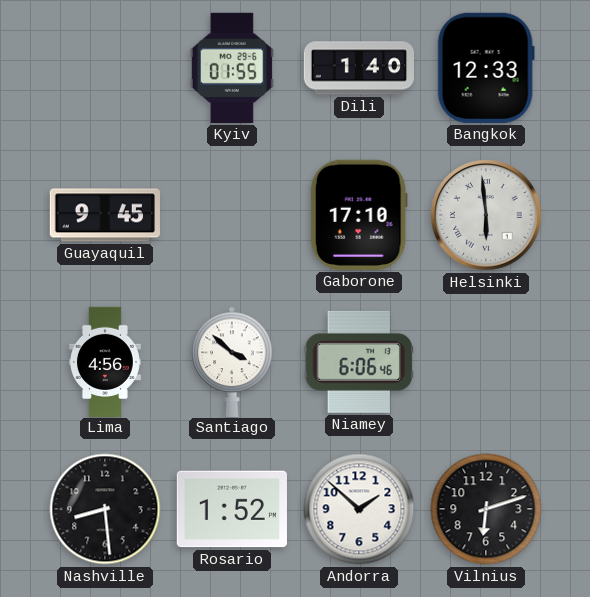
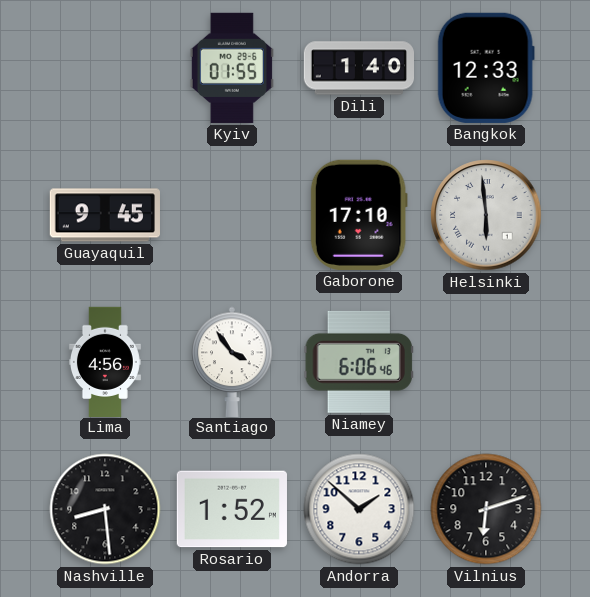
Santiago: 3:52 -> 3:54 (232, 361)
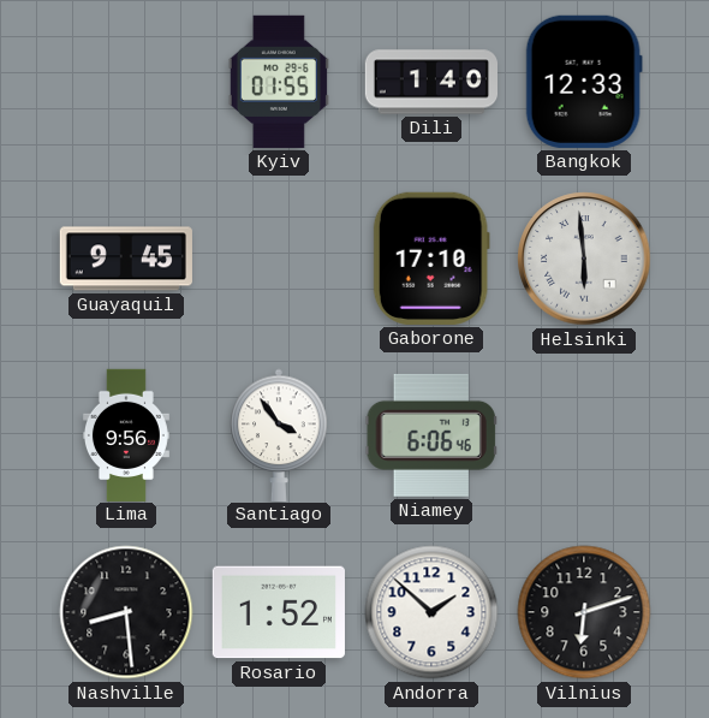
Lima: 4:56 -> 9:56 (126, 434)
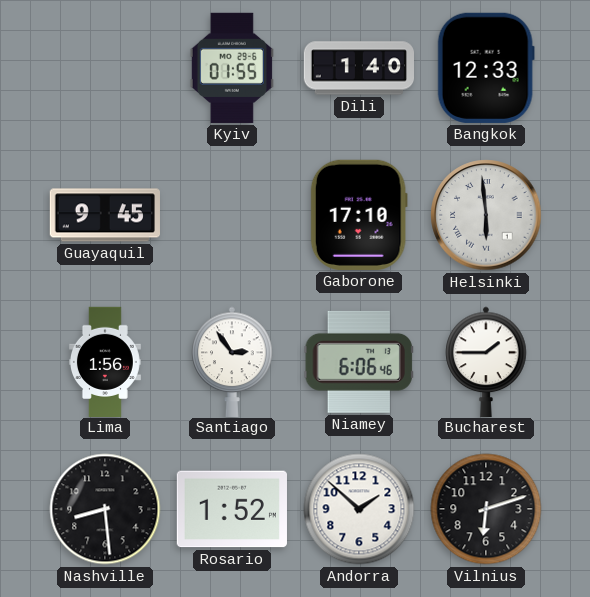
Lima: 9:56 -> 1:56 (105, 361)
Santiago: 3:54 -> 2:54 (232, 361)
Bucharest: none -> 1:45 (486, 361)
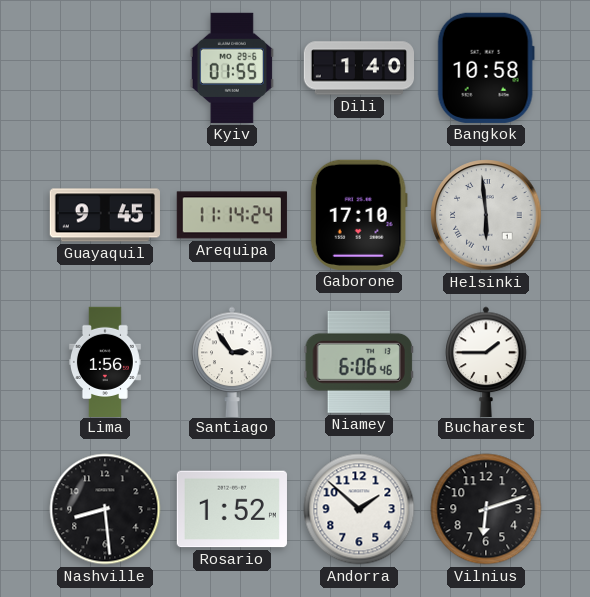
Bangkok: 12:33 -> 10:58 (486, 68)
Arequipa: none -> 11:14 (232, 215)
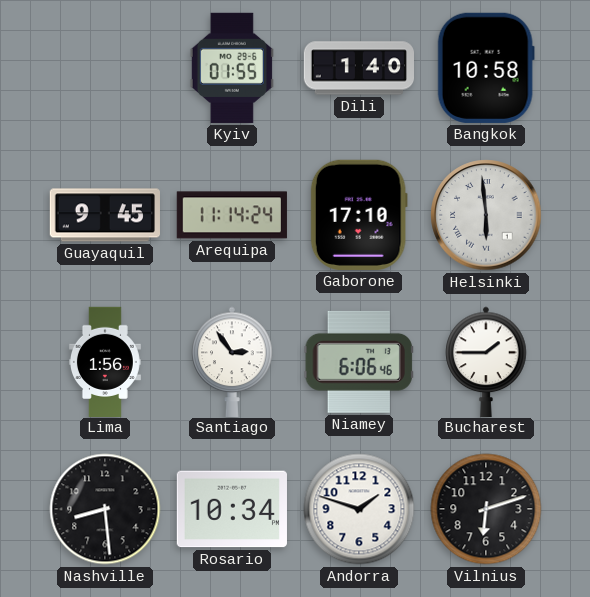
Rosario: 1:52 -> 10:34 (232, 509)
Andorra: 1:52 -> 1:48 (359, 509)
